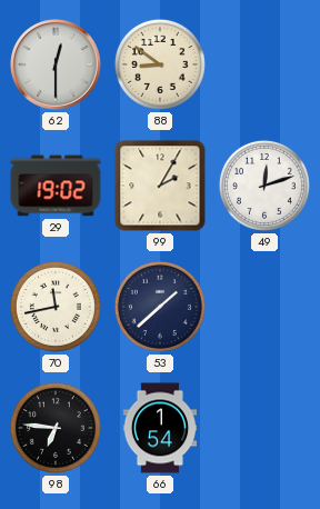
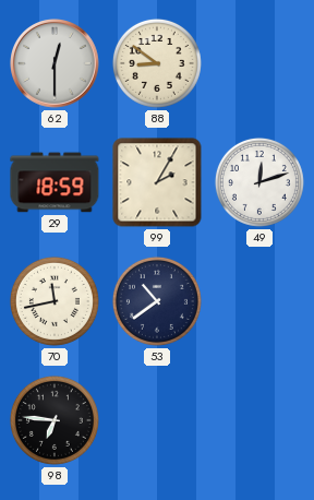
29: 19:02 -> 18:59 (55, 182)
53: 1:38 -> 10:39 (157, 301)
66: 1:54 -> none (160, 428)
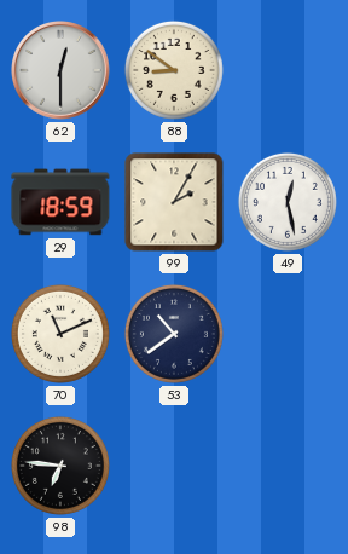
49: 12:12 -> 12:28 (288, 202)
70: 11:43 -> 11:11 (60, 334)
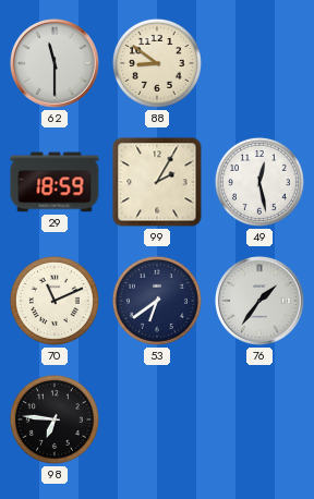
62: 12:30 -> 11:30 (56, 64)
53: 10:39 -> 6:39 (157, 301)
76: none -> 1:36 (261, 302)
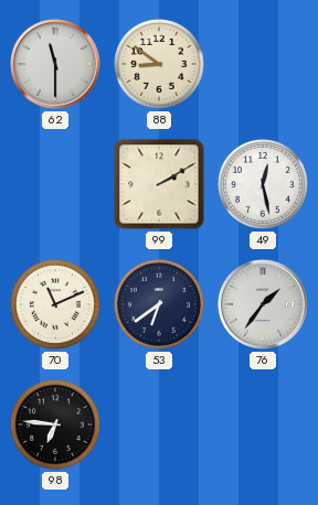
29: 18:59 -> none (55, 182)
99: 2:05 -> 2:10 (159, 184)
